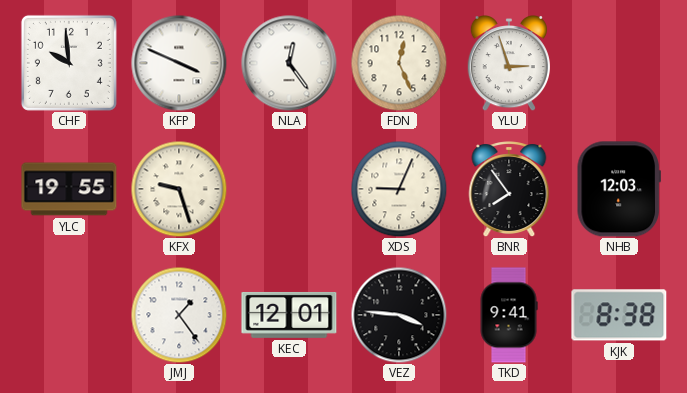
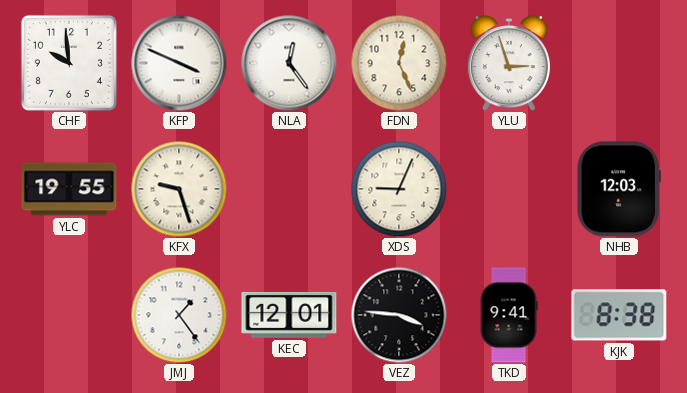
BNR: 7:54 -> none (509, 189)
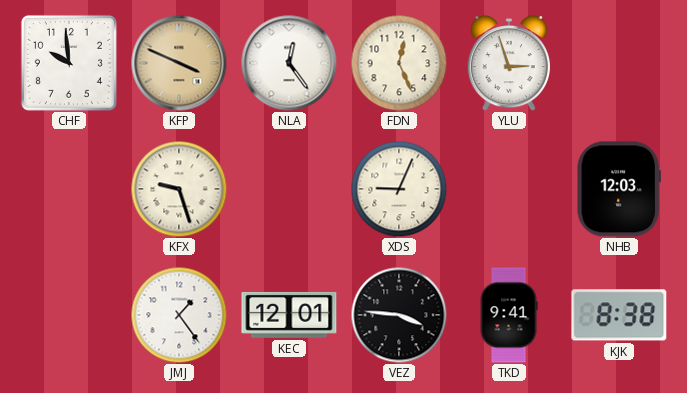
KFP dial: white -> champagne (179, 63)
YLC: 19:55 -> none (69, 189)
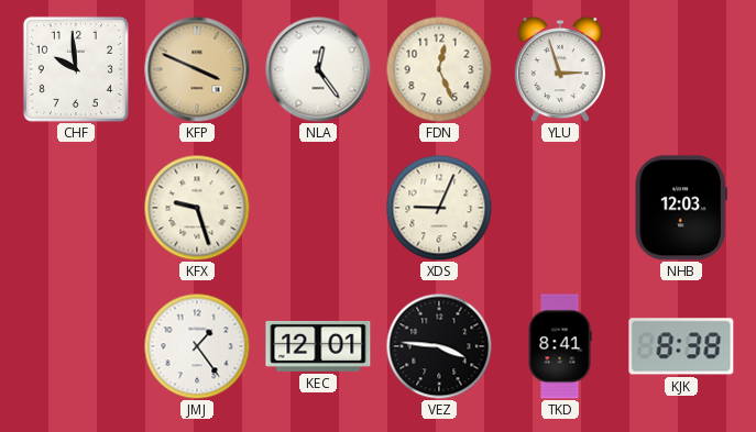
TKD: 9:41 -> 8:41 (560, 346)
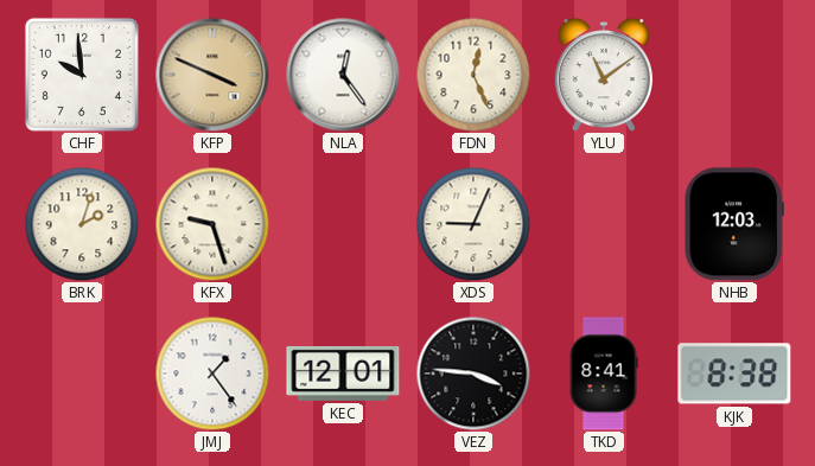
YLU: 2:57 -> 11:09 (603, 76)
BRK: none -> 2:03 (82, 224)
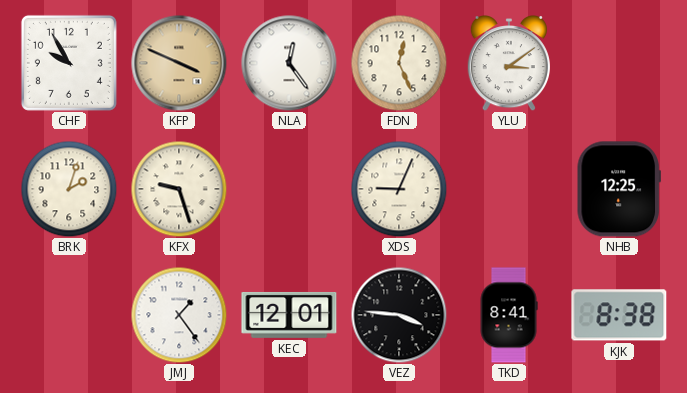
CHF: 9:59 -> 9:55 (69, 63)
YLU: 11:09 -> 3:09 (508, 64)
NHB: 12:03 -> 12:25 (619, 189)
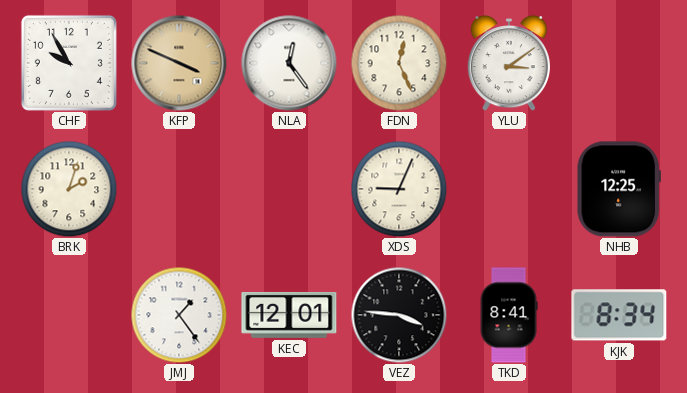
KFX: 9:27 -> none (179, 189)
KJK: 8:38 -> 8:34 (619, 315)
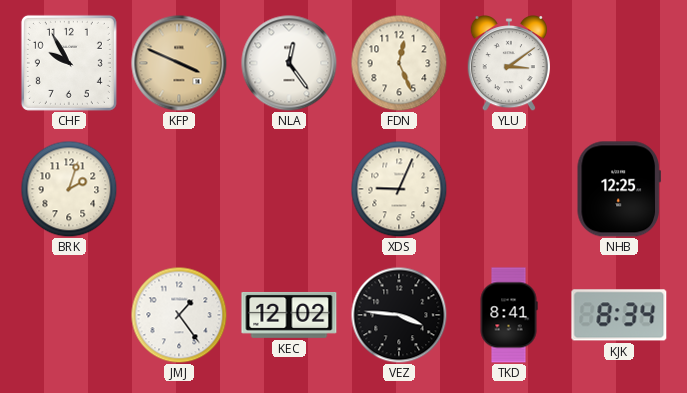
KEC: 12:01 -> 12:02 (289, 315)
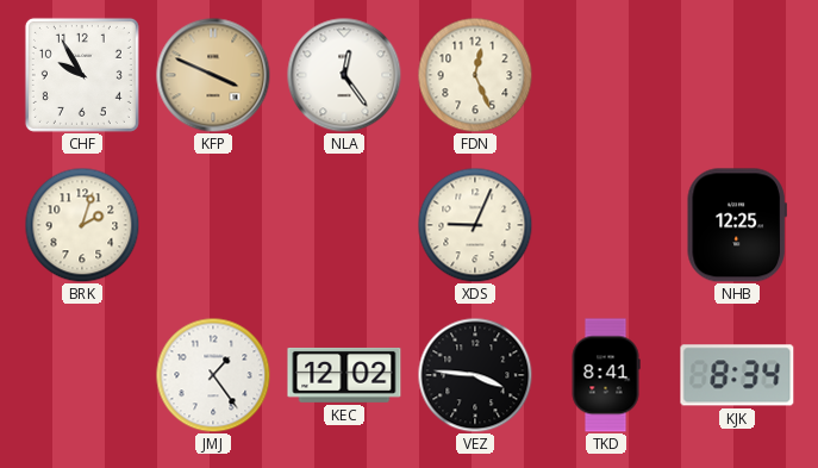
YLU: 3:09 -> none (508, 64)
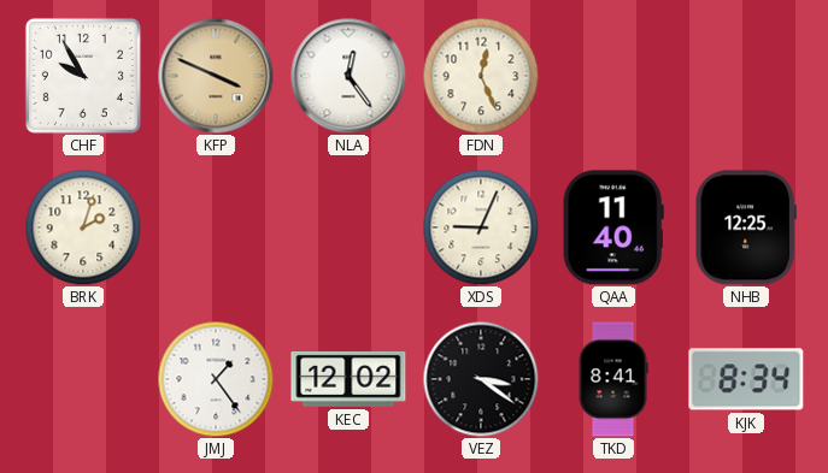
QAA: none -> 11:40 (613, 227)
VEZ: 3:46 -> 3:21 (481, 379)
